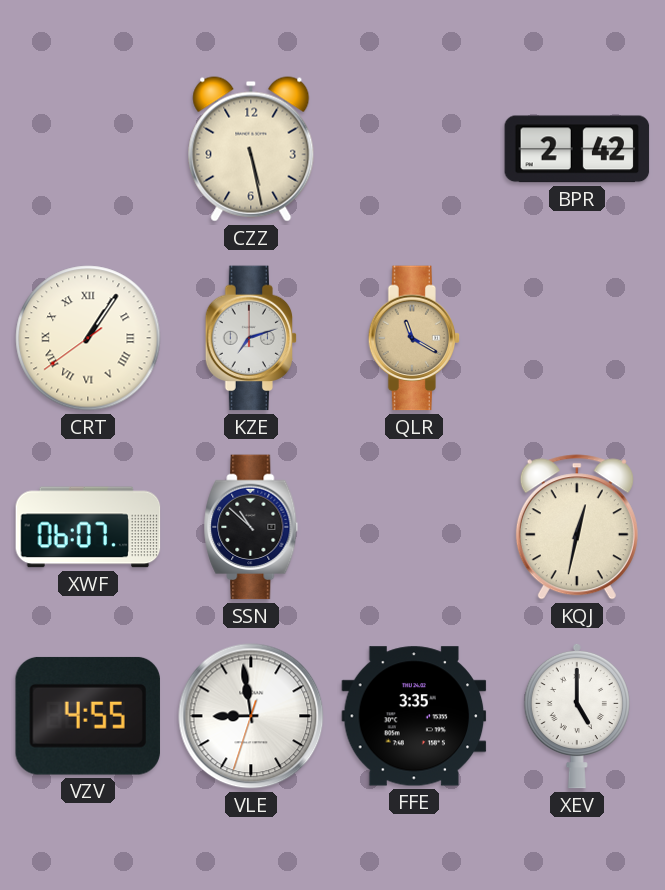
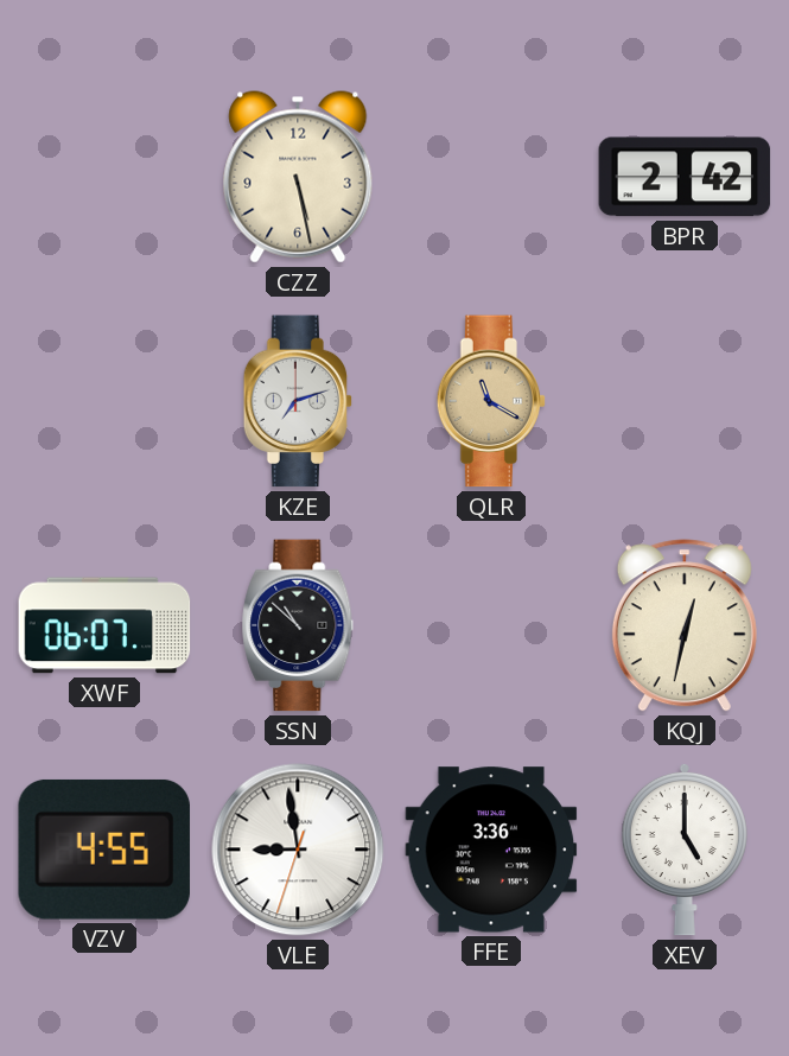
CRT: 1:05 -> none (88, 338)
FFE: 3:35 -> 3:36 (491, 850)
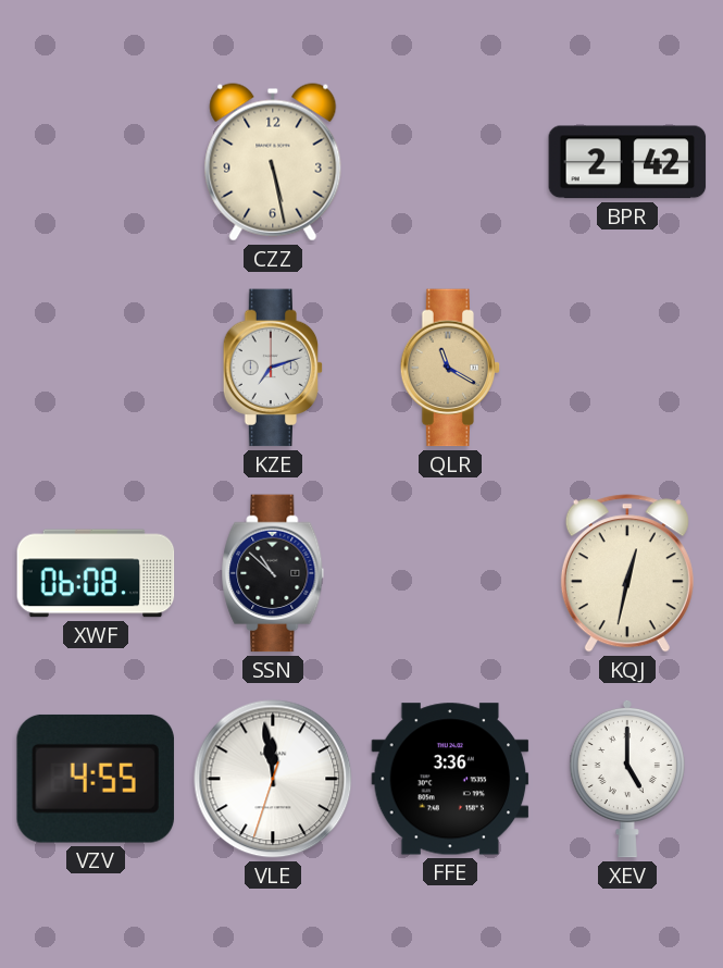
XWF: 06:07 -> 06:08 (96, 573)
VLE: 8:58 -> 11:58 (273, 779)
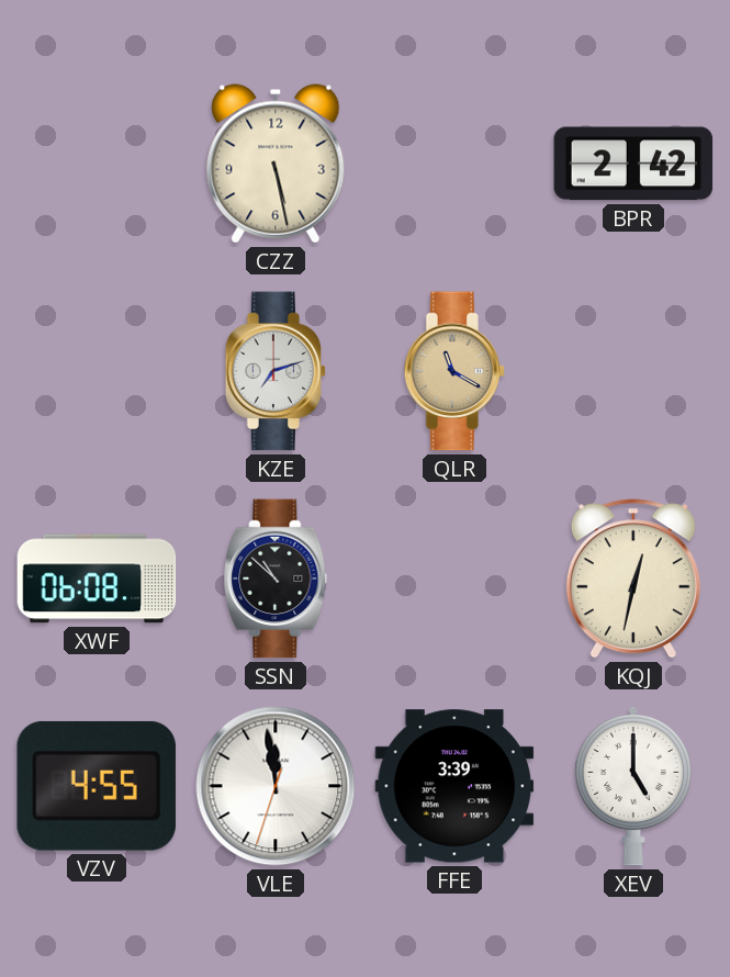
FFE: 3:36 -> 3:39 (454, 786)
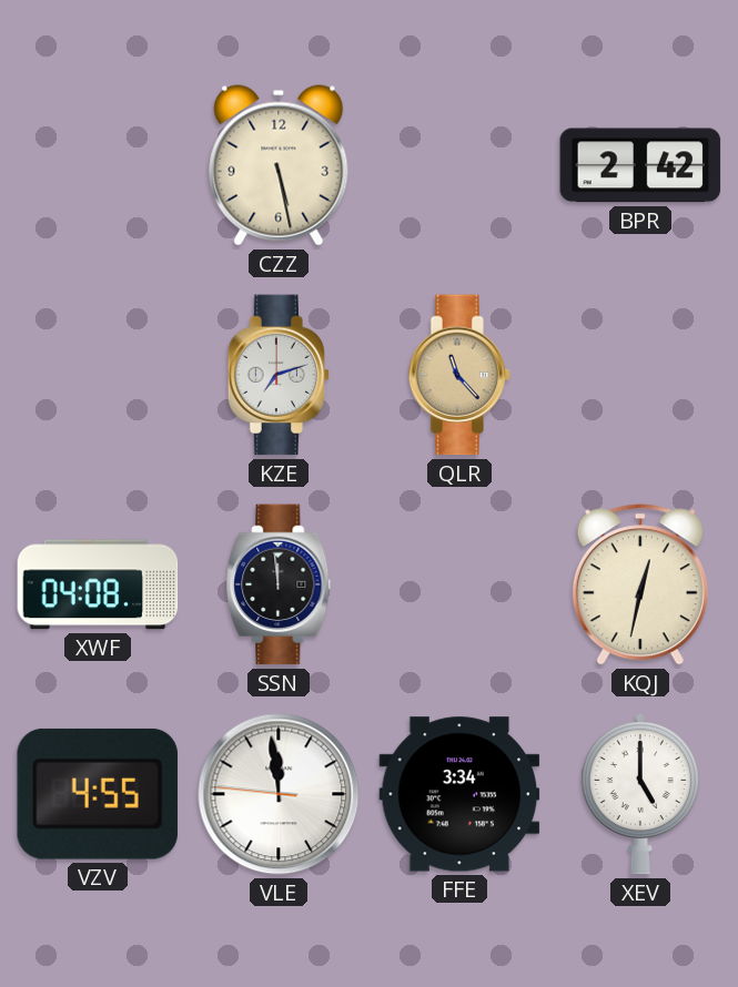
QLR: 11:20 -> 11:23 (459, 375)
XWF: 06:08 -> 04:08 (98, 584)
SSN: 10:52 -> 11:59 (279, 584)
VLE: 11:58:33 -> 11:58:46 (279, 794)
FFE: 3:39 -> 3:34 (459, 794)
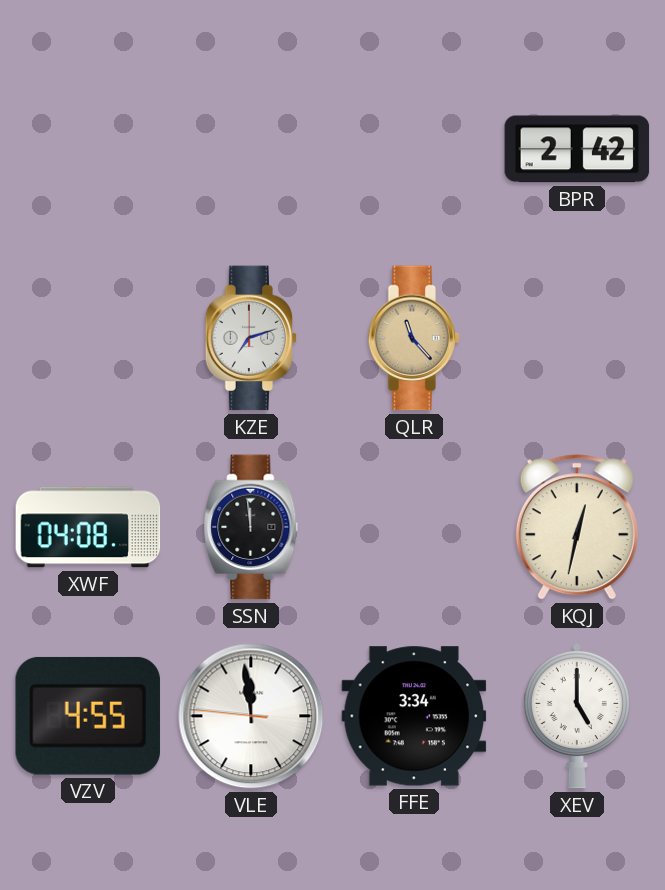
CZZ: 5:28 -> none (279, 165)
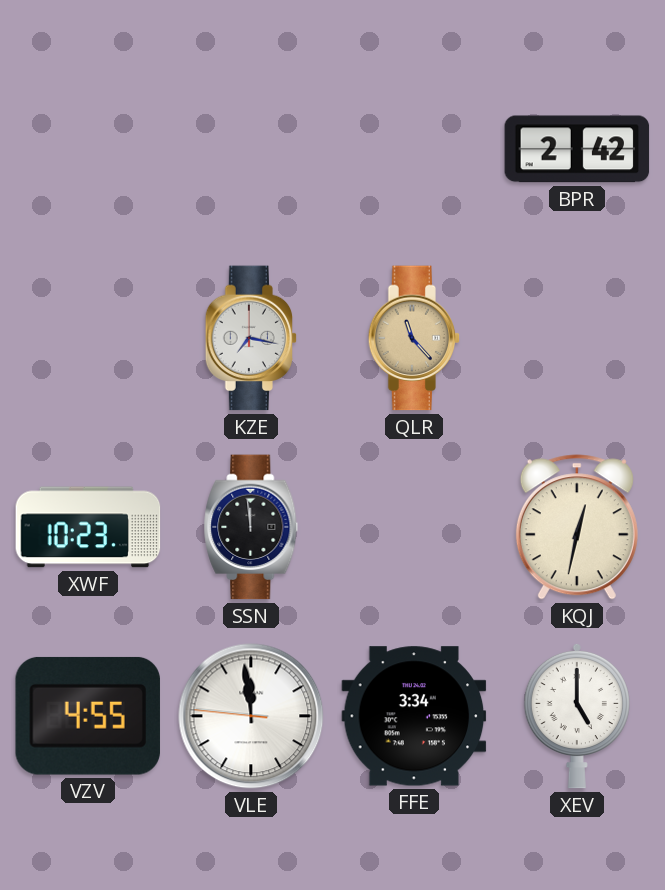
KZE: 7:12 -> 7:17 (251, 338)
XWF: 04:08 -> 10:23 (88, 527)
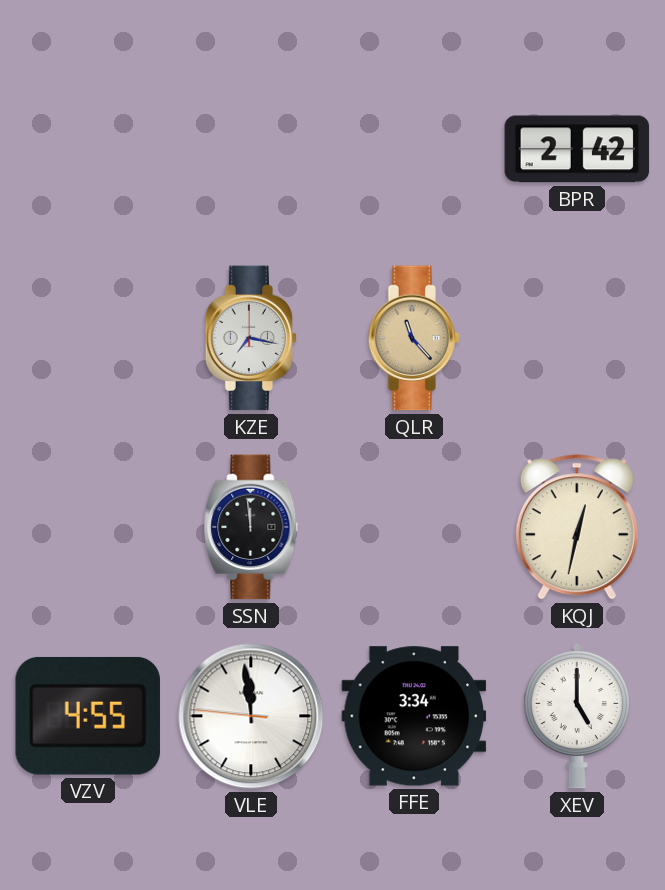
XWF: 10:23 -> none (88, 527)
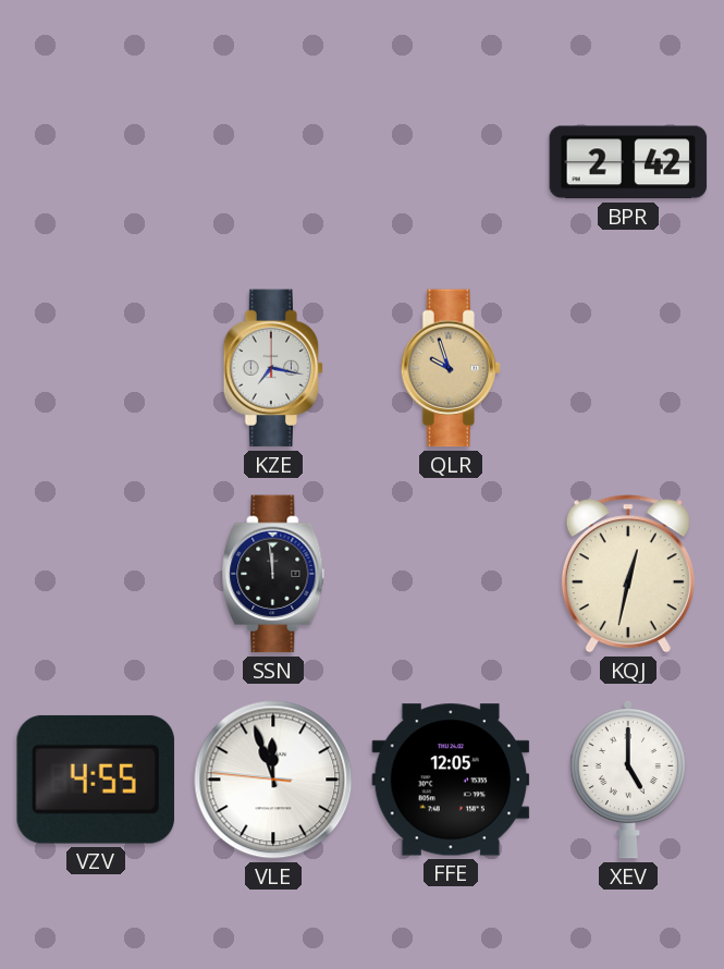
QLR: 11:23 -> 9:57 (451, 368)
VLE: 11:58 -> 11:56 (273, 780)
FFE: 3:34 -> 12:05 (451, 780)
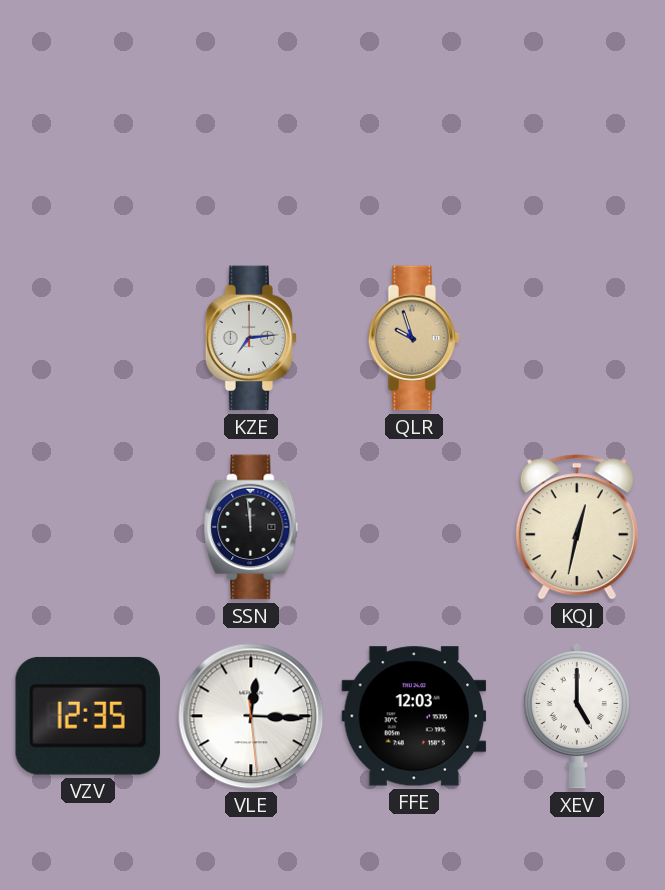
BPR: 2:42 -> none (628, 162)
KZE: 7:17 -> 7:14 (251, 338)
VZV: 4:55 -> 12:35 (88, 716)
VLE: 11:56 -> 12:15 (251, 716)
FFE: 12:05 -> 12:03 (414, 716)
